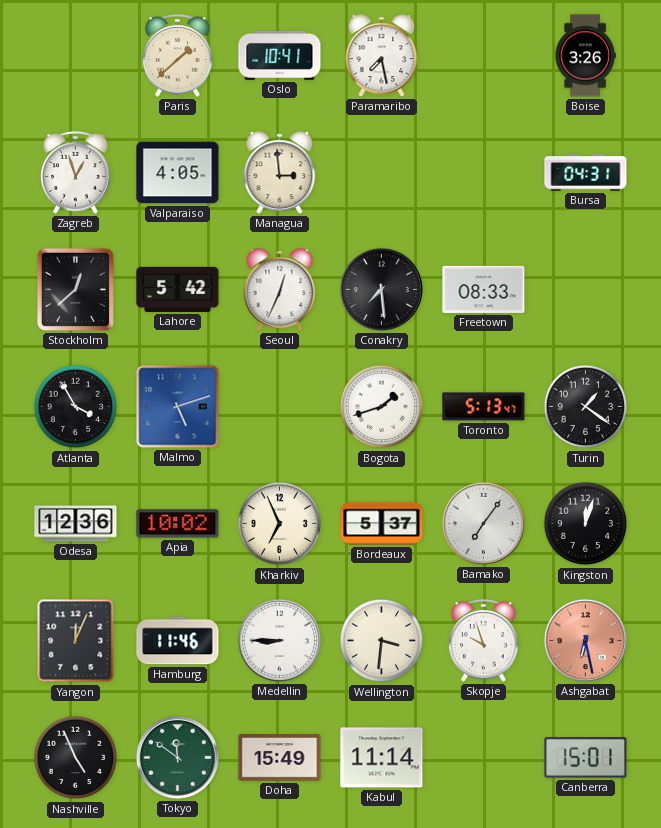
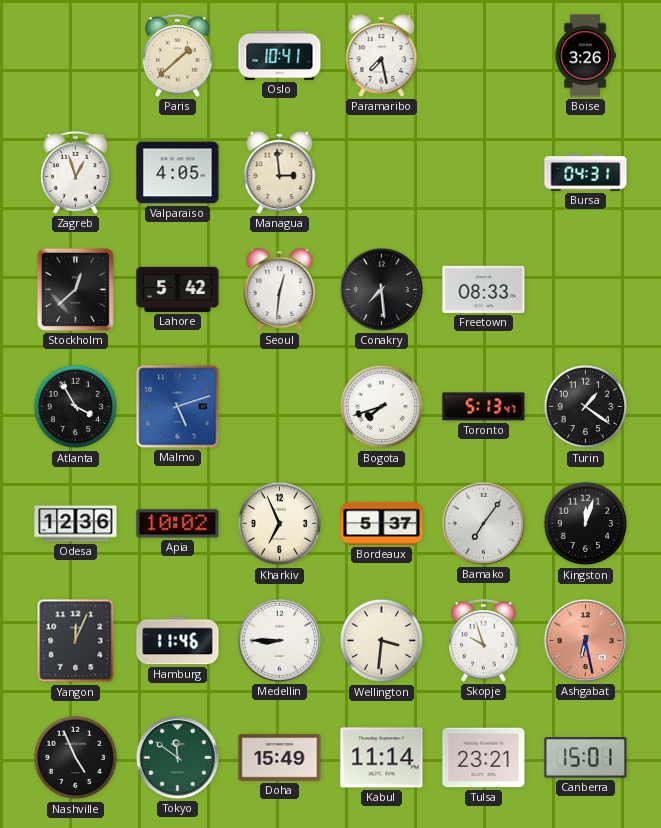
Seoul: 12:34 -> 12:31 (280, 290)
Bogota: 1:42 -> 7:42 (382, 407)
Tulsa: none -> 23:21 (484, 758)
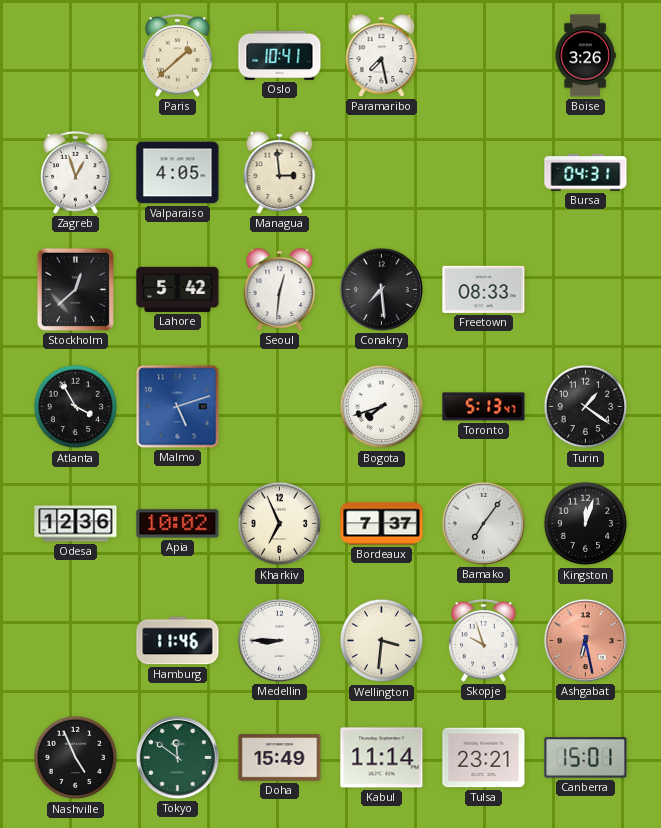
Bordeaux: 5:37 -> 7:37 (382, 524)
Yangon: 12:04 -> none (76, 641)
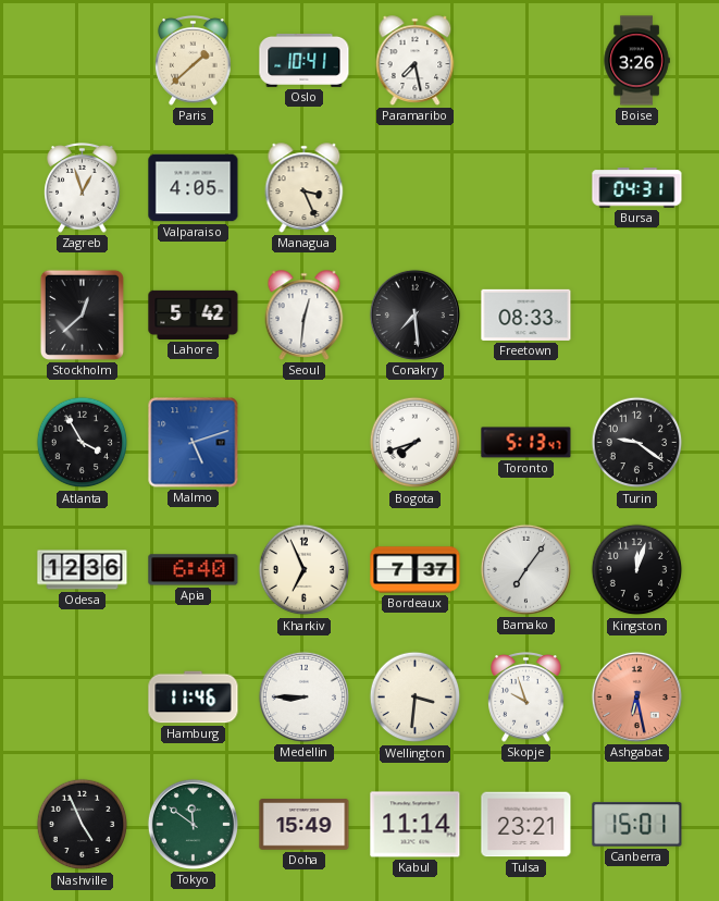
Managua: 2:59 -> 3:26 (305, 188)
Turin: 1:21 -> 9:21 (637, 443)
Apia: 10:02 -> 6:40 (194, 570)
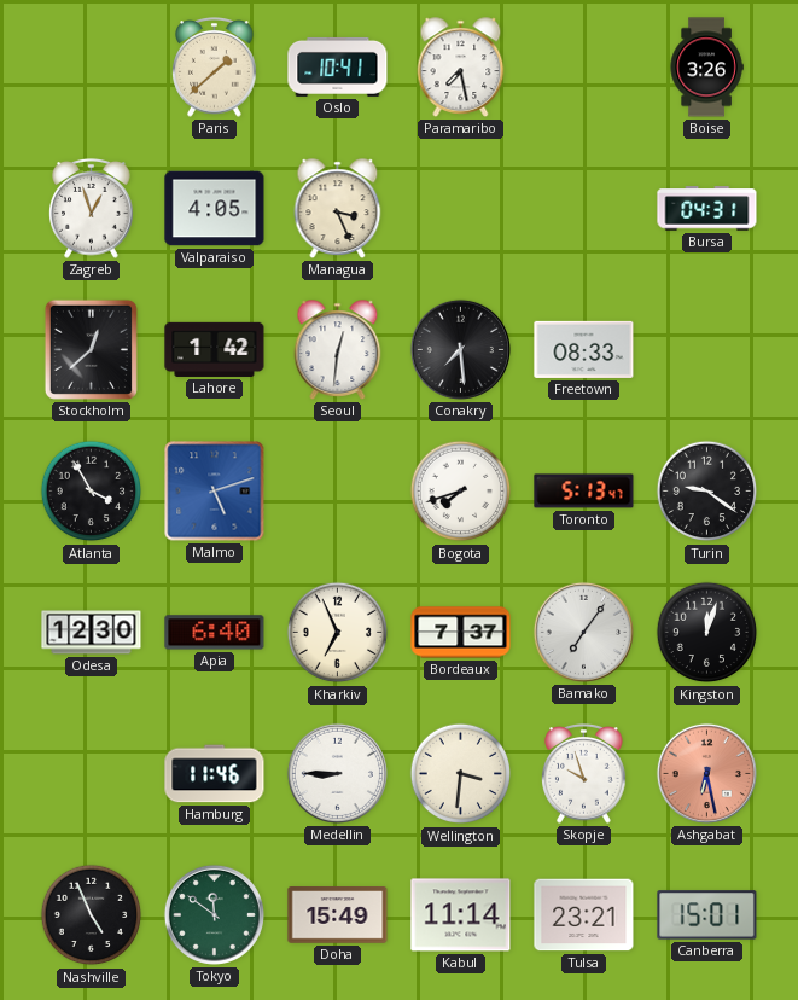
Lahore: 5:42 -> 1:42 (215, 349)
Odesa: 12:36 -> 12:30 (92, 633)
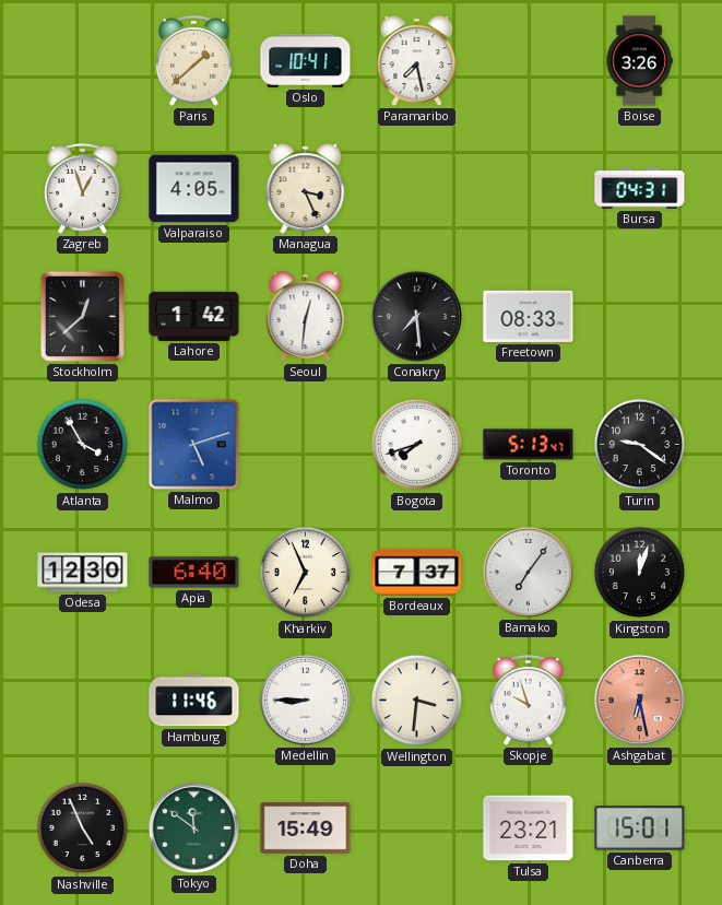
Kabul: 11:14 -> none (461, 915)
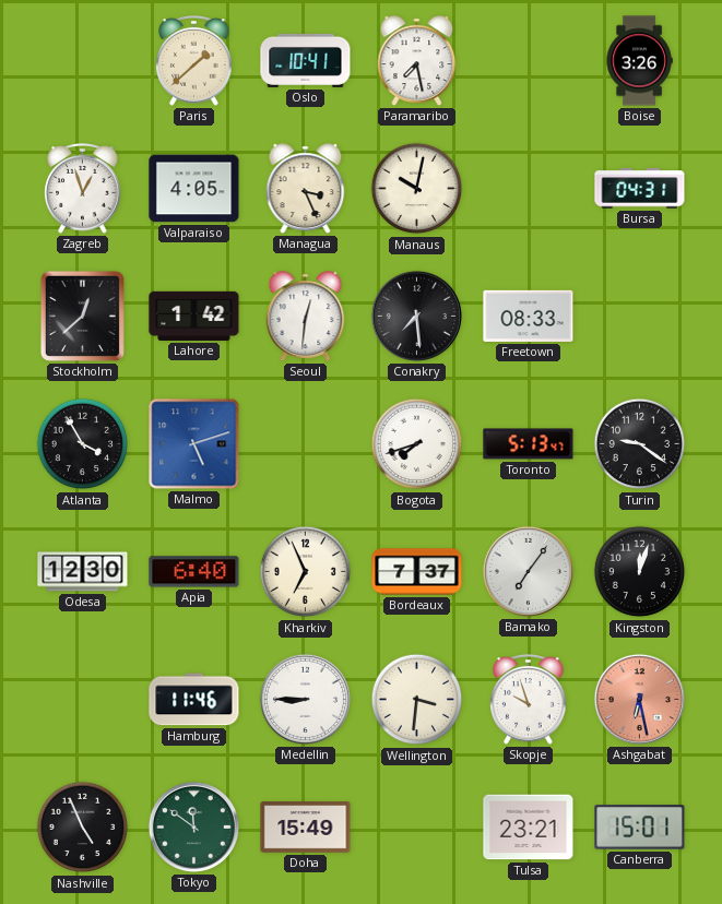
Manaus: none -> 10:02 (417, 189)
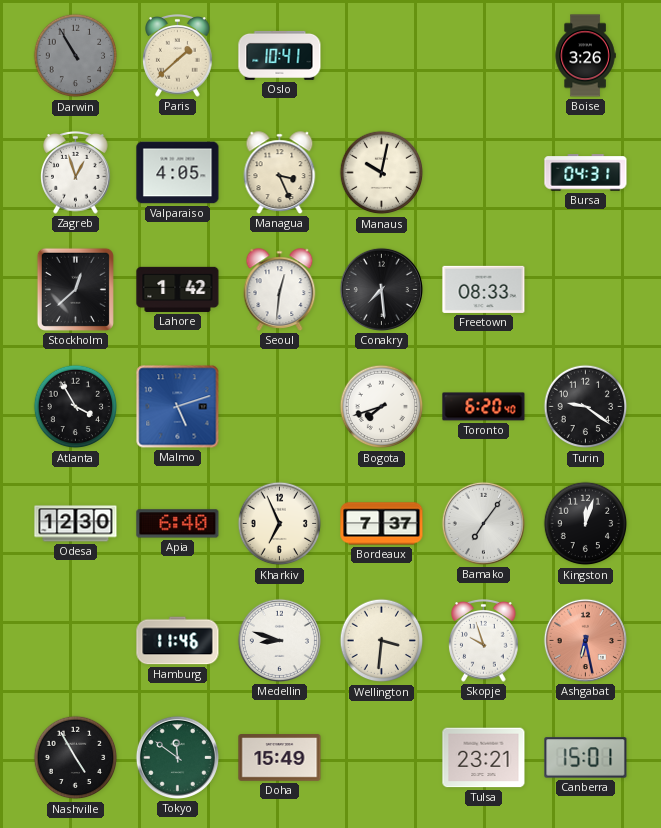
Darwin: none -> 10:55 (76, 56)
Paramaribo: 7:28 -> none (417, 61)
Toronto: 5:13 -> 6:20 (484, 407)
Medellin: 8:45 -> 8:48 (279, 640)
Nashville: 4:56 -> 4:55 (76, 758)
